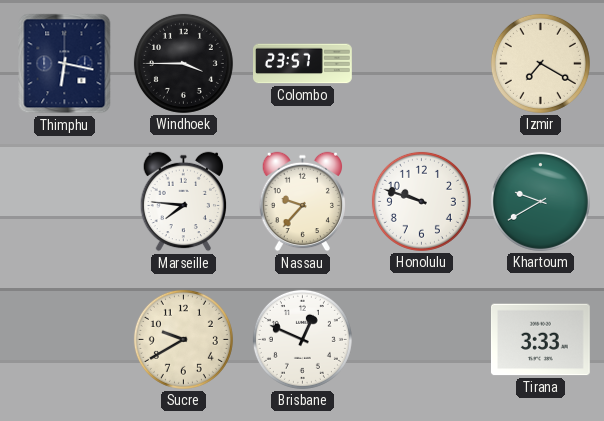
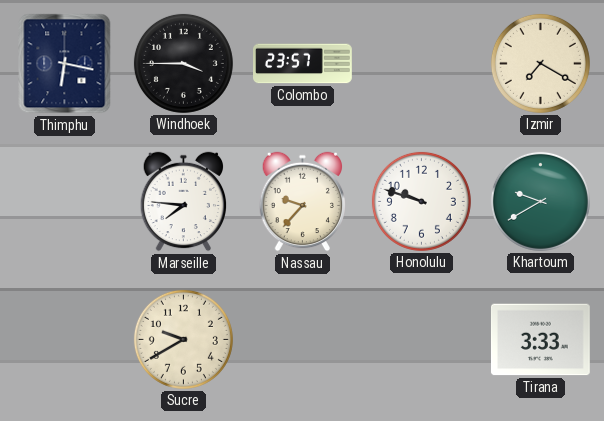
Brisbane: 12:49 -> none (302, 339)
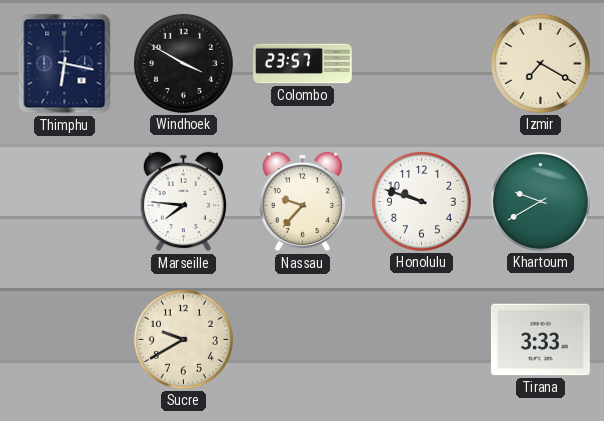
Windhoek: 3:45 -> 3:50 (183, 63)
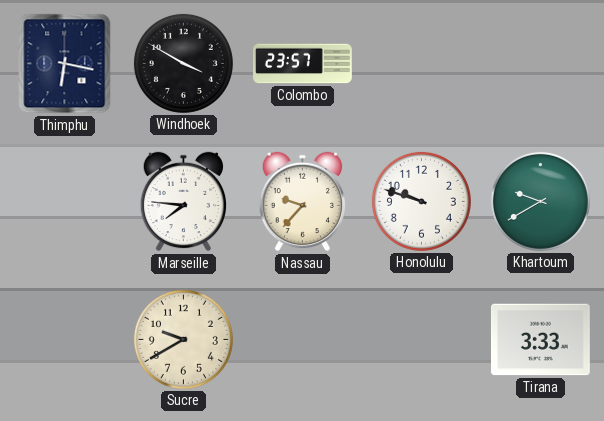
Izmir: 7:20 -> none (540, 63)
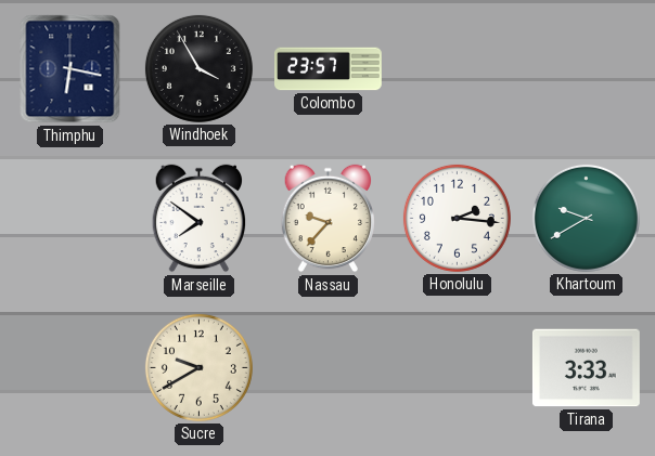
Windhoek: 3:50 -> 3:55 (198, 68)
Marseille: 7:46 -> 7:51 (200, 219)
Honolulu: 9:48 -> 2:16 (457, 218)
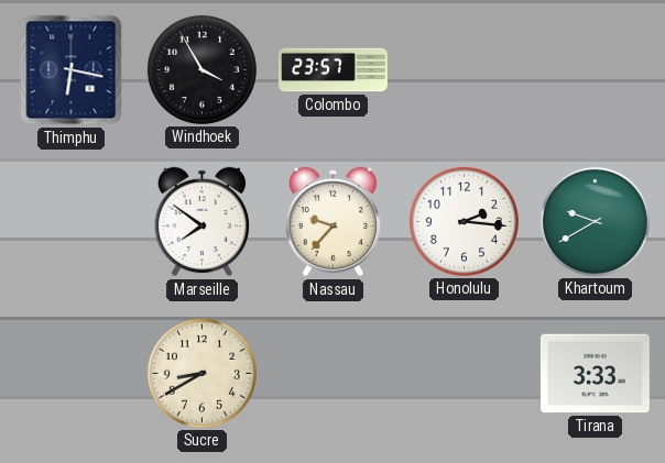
Sucre: 9:40 -> 8:40 (201, 373)
